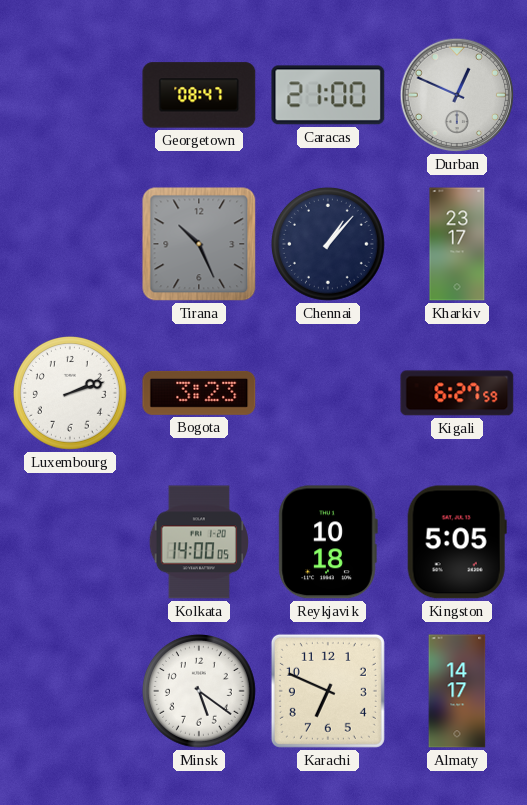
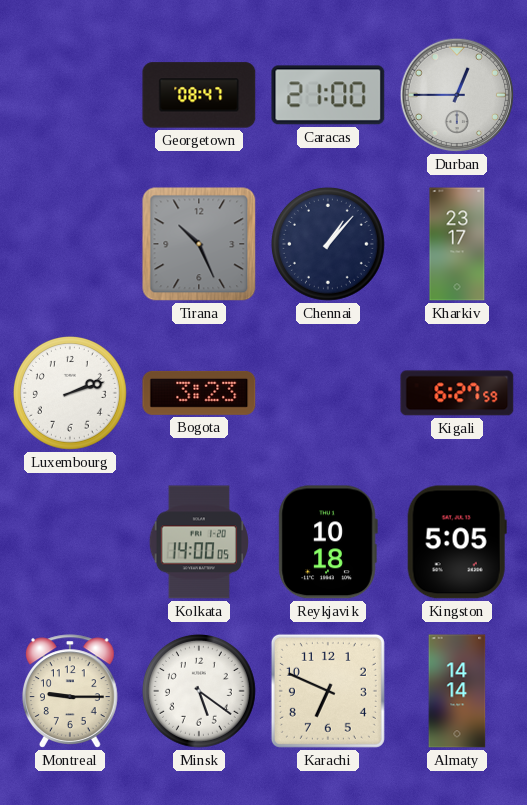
Durban: 12:49 -> 12:45 (457, 95)
Montreal: none -> 9:15 (70, 691)
Almaty: 14:17 -> 14:14 (457, 691)
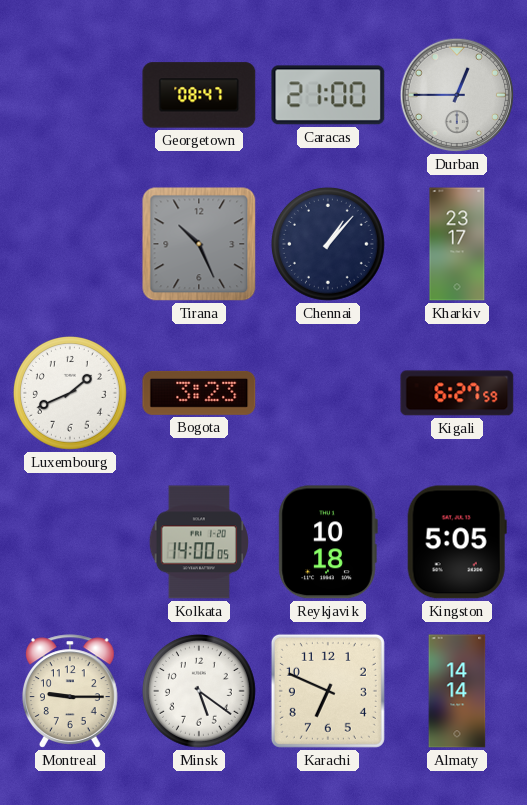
Luxembourg: 2:12 -> 1:41 (70, 393)
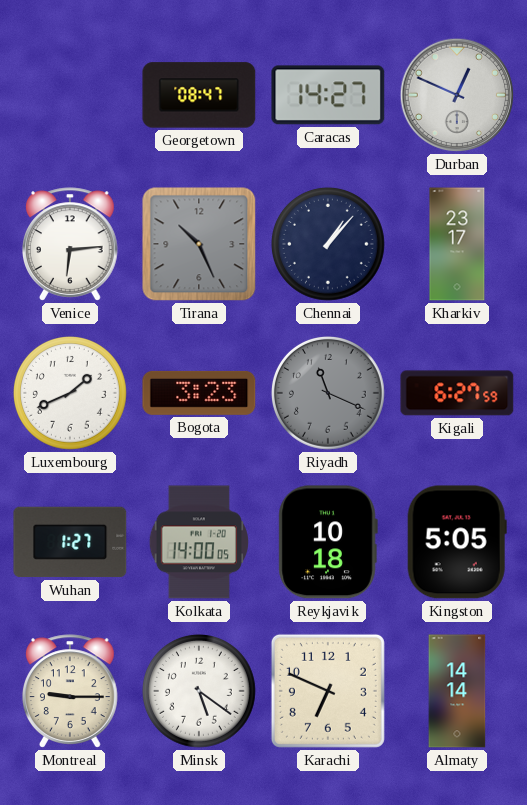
Caracas: 21:00 -> 14:27 (328, 95)
Durban: 12:45 -> 12:49 (457, 95)
Venice: none -> 6:14 (70, 244)
Riyadh: none -> 11:19 (328, 393)
Wuhan: none -> 1:27 (70, 542)
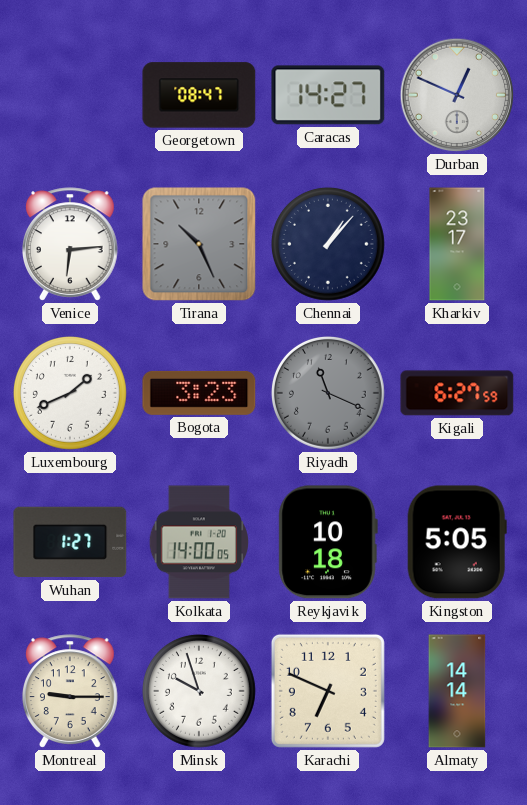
Minsk: 5:21 -> 9:57 (199, 691)
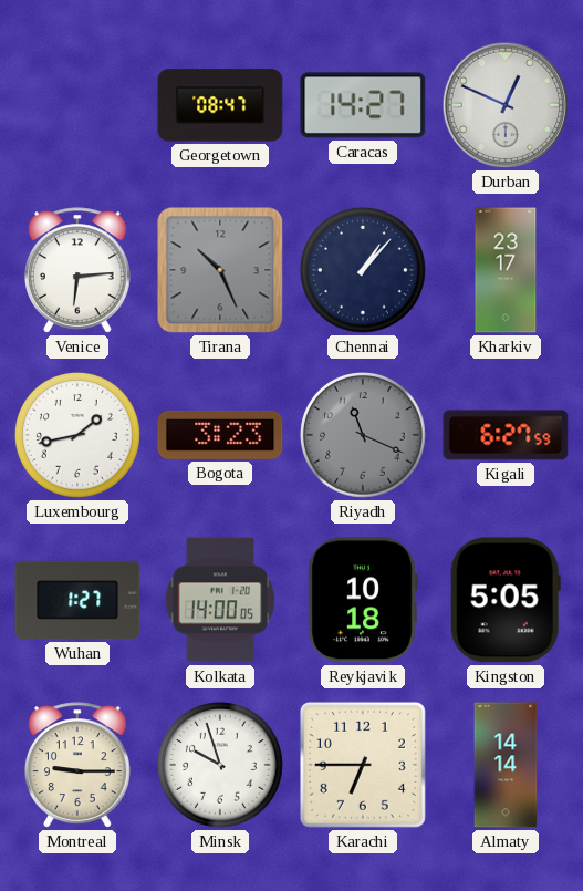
Luxembourg: 1:41 -> 1:43 (77, 435)
Karachi: 6:49 -> 6:45 (363, 765)
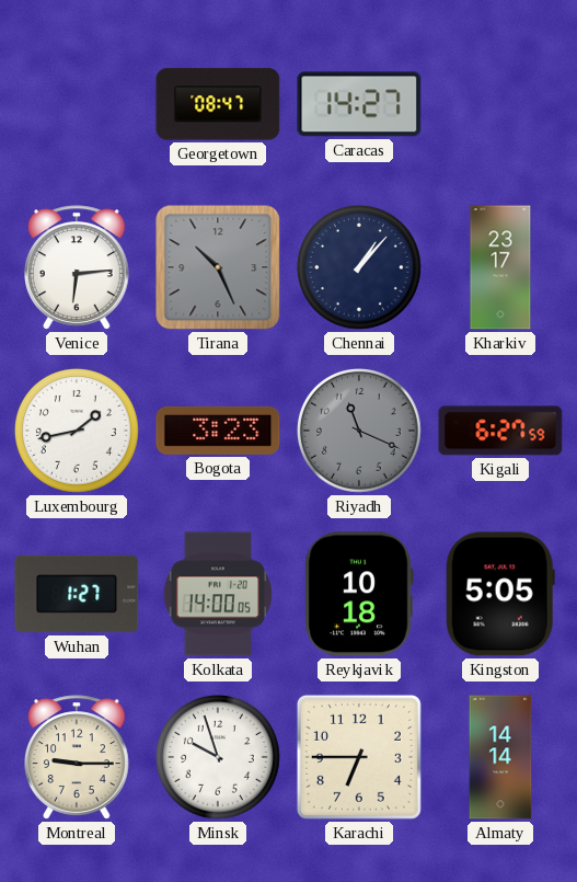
Durban: 12:49 -> none (506, 105)
